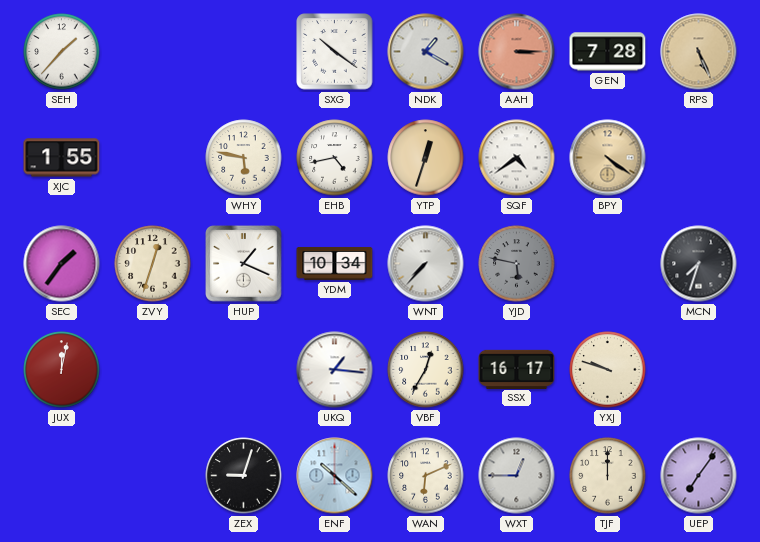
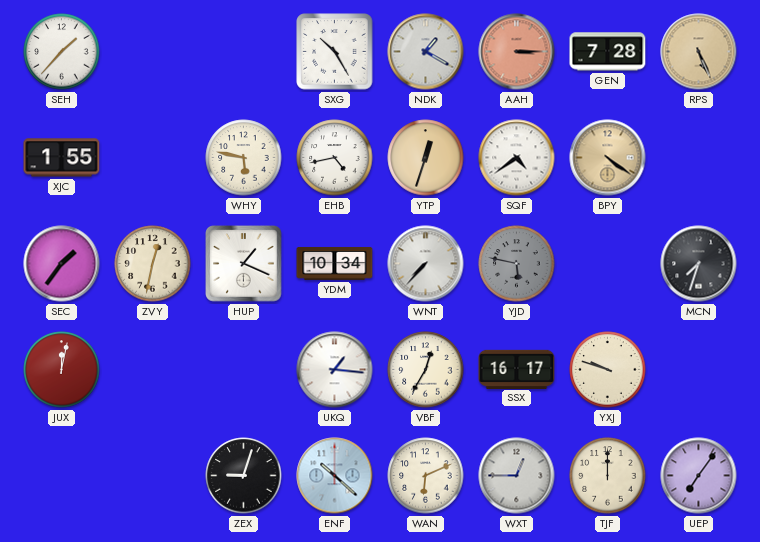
SXG: 10:21 -> 10:25 (335, 52)
ZVY: 12:33 -> 12:32 (153, 264)
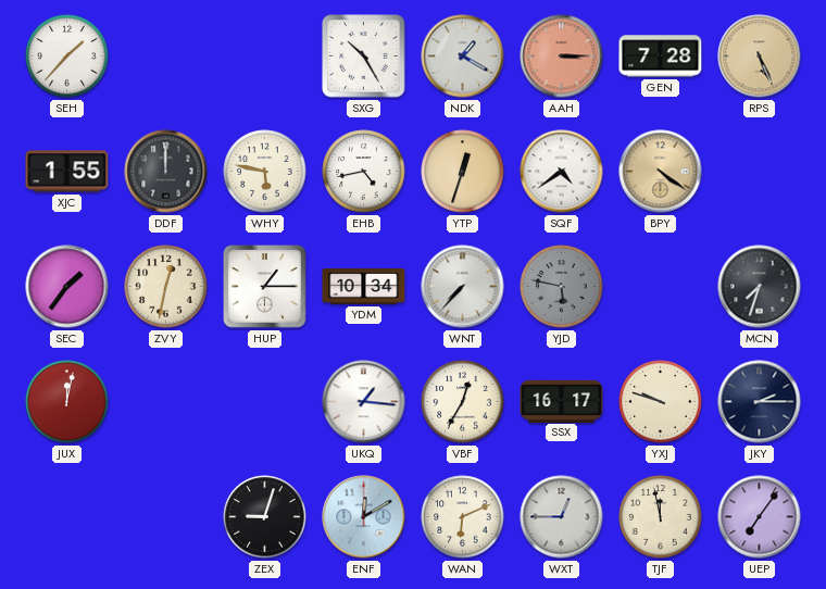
DDF: none -> 12:00 (166, 172)
HUP: 1:19 -> 1:15 (265, 287)
JKY: none -> 2:15 (760, 402)
ENF: 10:22 -> 12:10 (364, 517)
TJF: 12:00 -> 11:58 (661, 517)
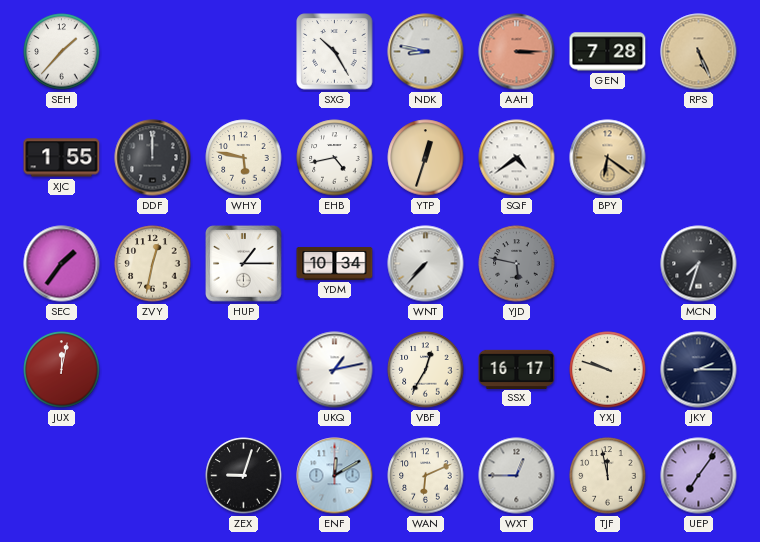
NDK: 1:20 -> 8:47 (426, 52)
BPY: 4:21 -> 6:21 (608, 158)
UKQ: 1:16 -> 1:13 (335, 370)
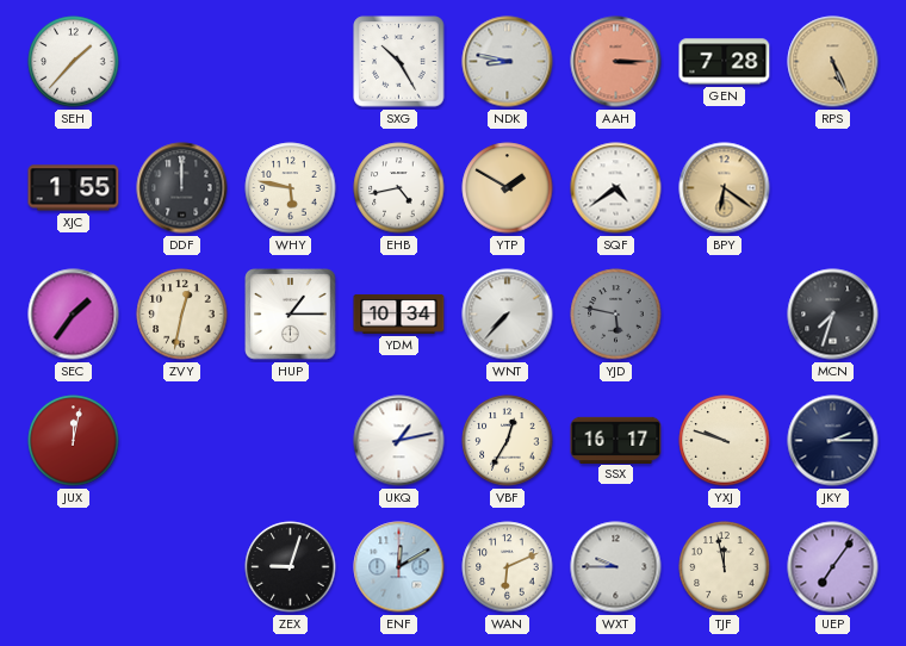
YTP: 12:33 -> 1:50 (508, 188)
WXT: 12:45 -> 9:45 (616, 567)
